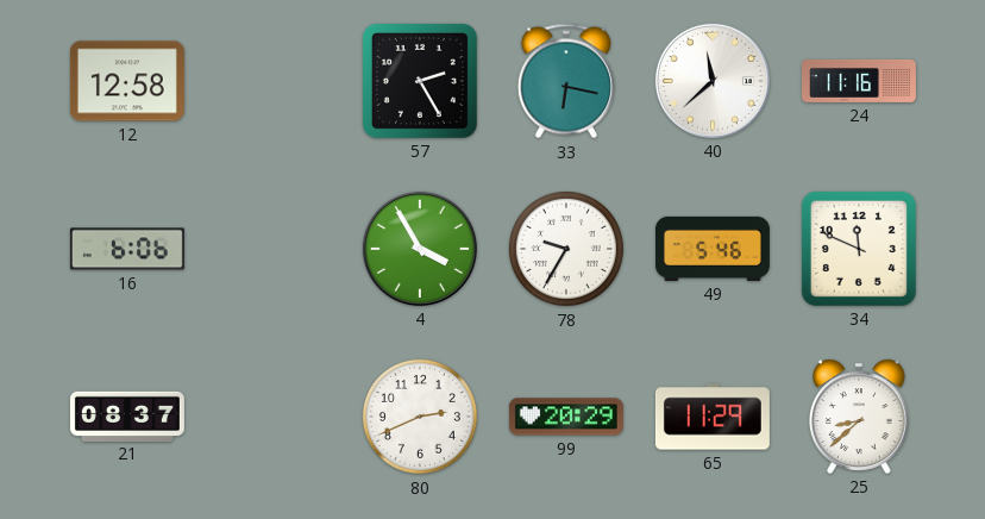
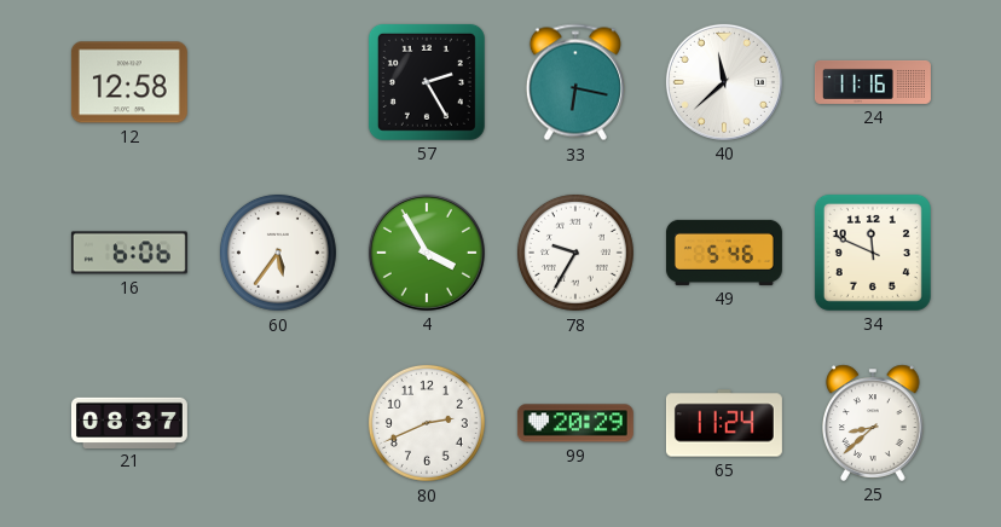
60: none -> 5:36 (278, 253)
65: 11:29 -> 11:24 (724, 423)
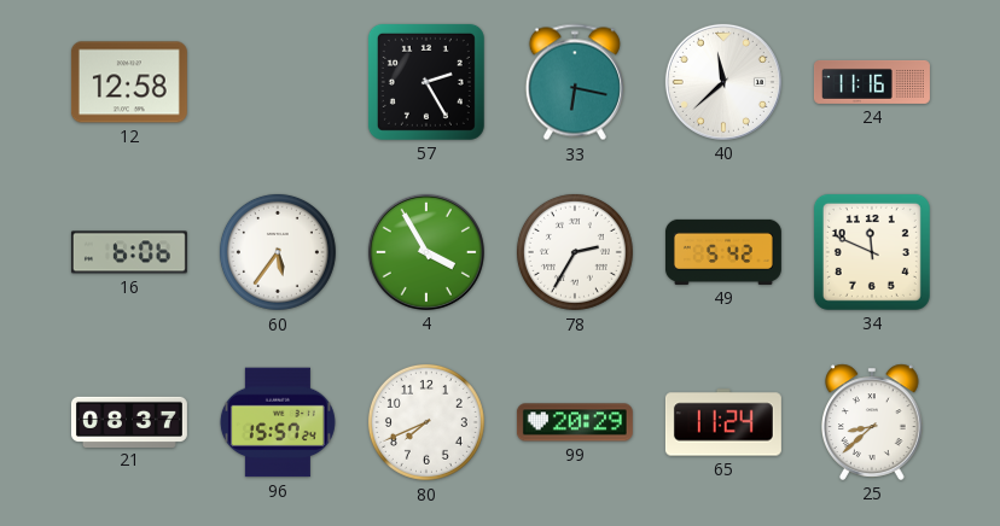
78: 9:35 -> 2:35 (575, 252)
49: 5:46 -> 5:42 (723, 252)
96: none -> 15:57 (278, 422)
80: 2:41 -> 7:41 (426, 422)
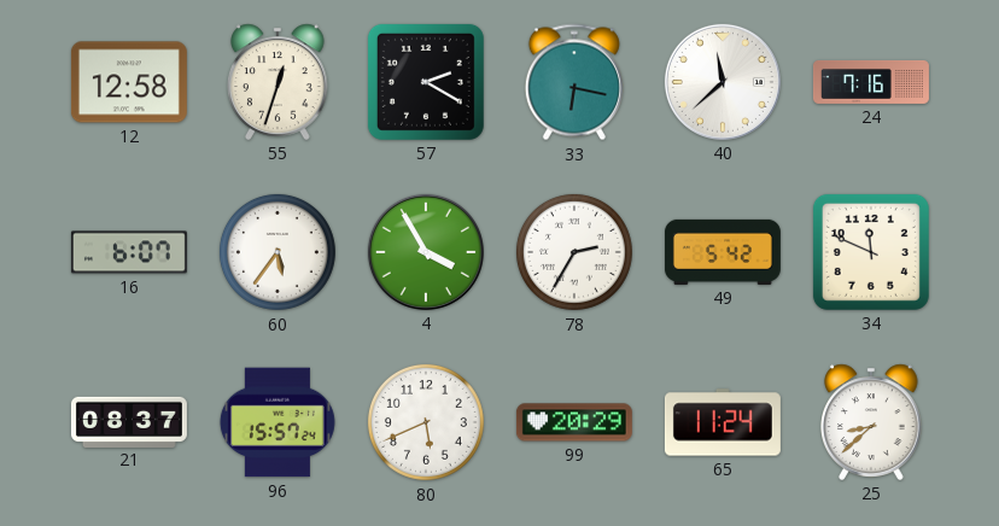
55: none -> 12:33 (279, 82)
57: 2:25 -> 2:20 (426, 82)
24: 11:16 -> 7:16 (871, 82)
16: 6:06 -> 6:07 (129, 252)
80: 7:41 -> 5:41 (426, 422)
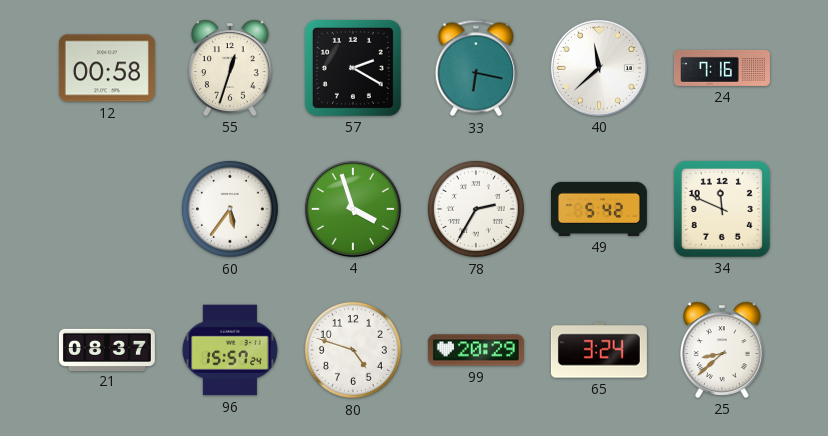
12: 12:58 -> 00:58 (107, 68)
16: 6:07 -> none (129, 252)
4: 3:55 -> 3:57 (353, 209)
80: 5:41 -> 4:48 (353, 350)
65: 11:24 -> 3:24 (599, 350)
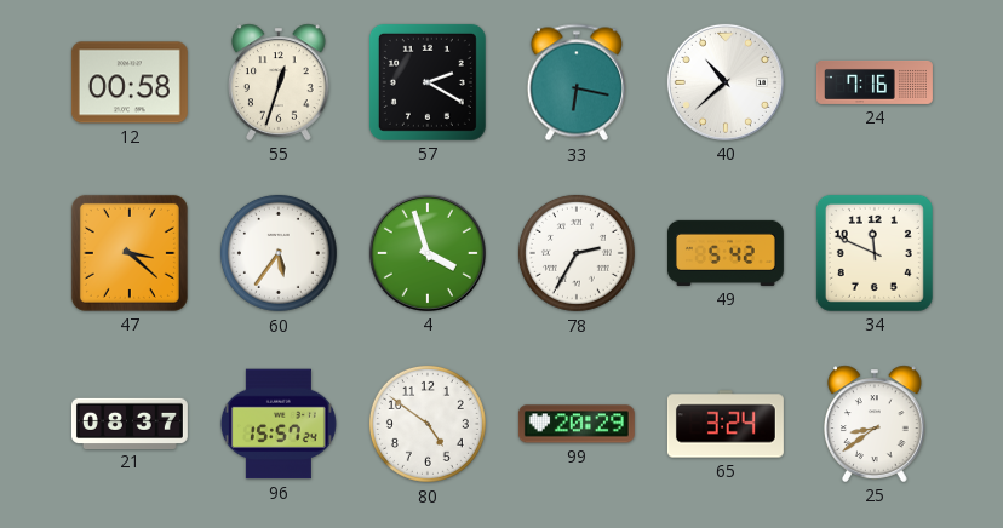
40: 11:38 -> 10:38 (726, 82)
47: none -> 3:22 (130, 253)
80: 4:48 -> 4:51 (428, 424)
25: 8:38 -> 8:39 (876, 424)
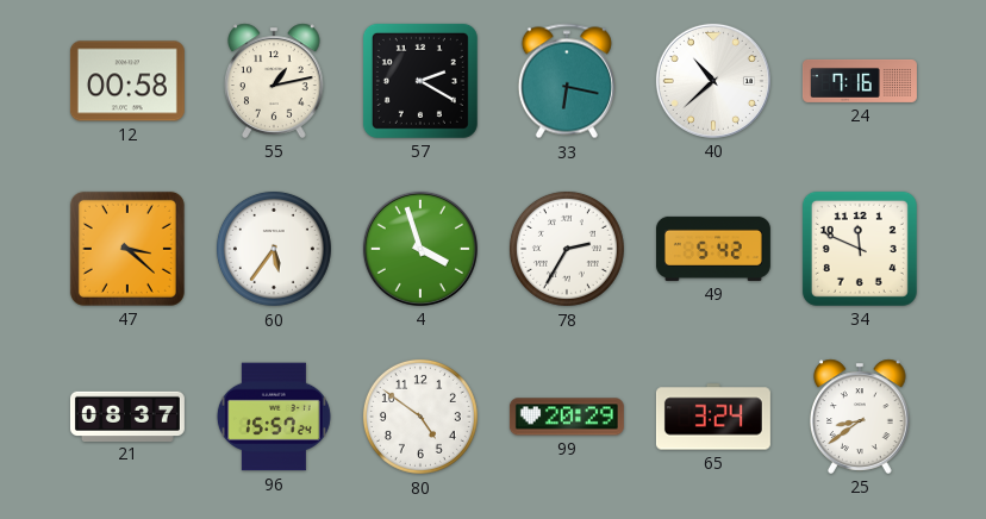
55: 12:33 -> 1:13 (275, 81)
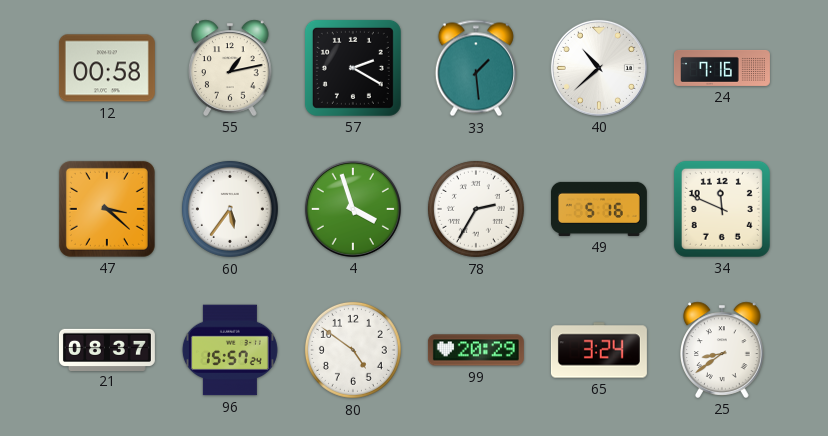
33: 6:17 -> 1:29 (476, 68)
49: 5:42 -> 5:16 (599, 209)
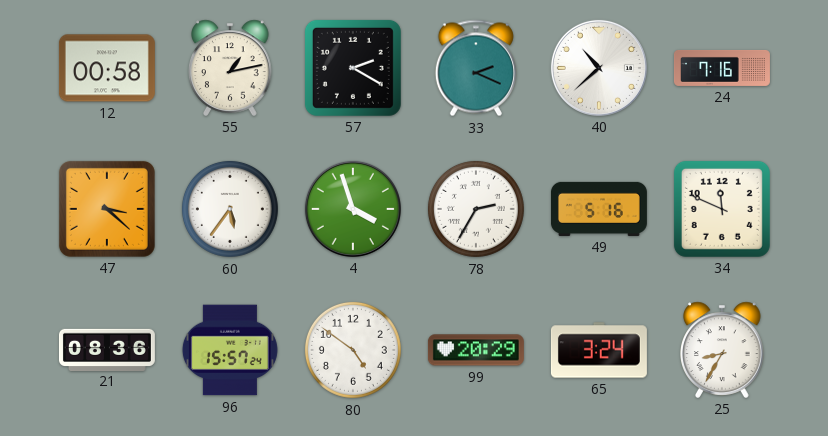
33: 1:29 -> 2:19 (476, 68)
21: 08:37 -> 08:36 (107, 349)
25: 8:39 -> 8:35 (723, 350)
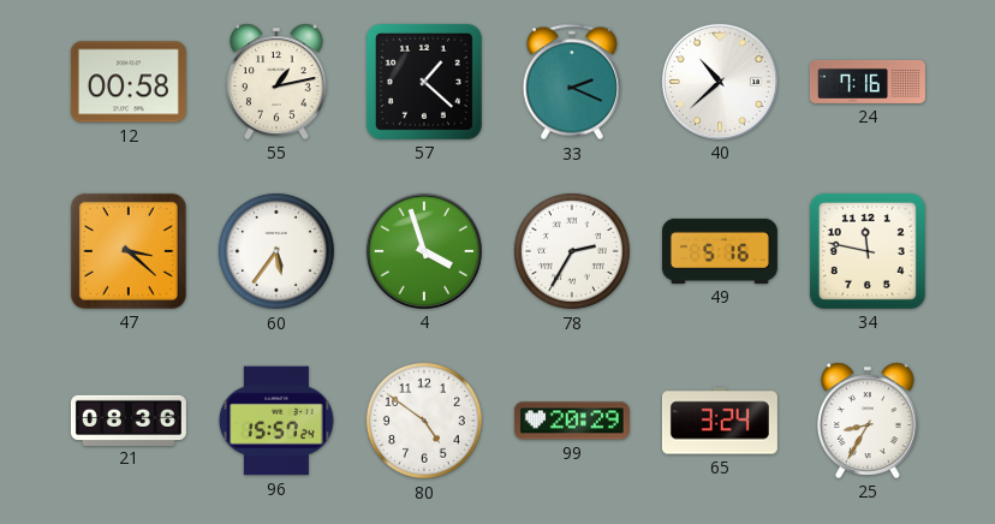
57: 2:20 -> 1:22 (424, 82)
34: 11:49 -> 11:47 (868, 251)
